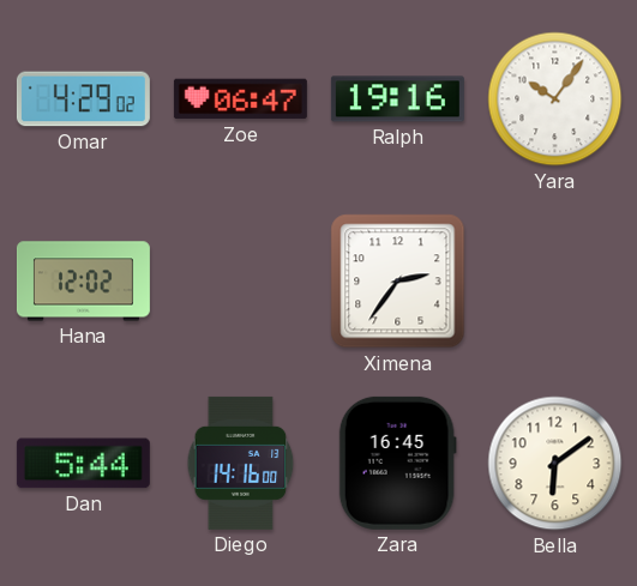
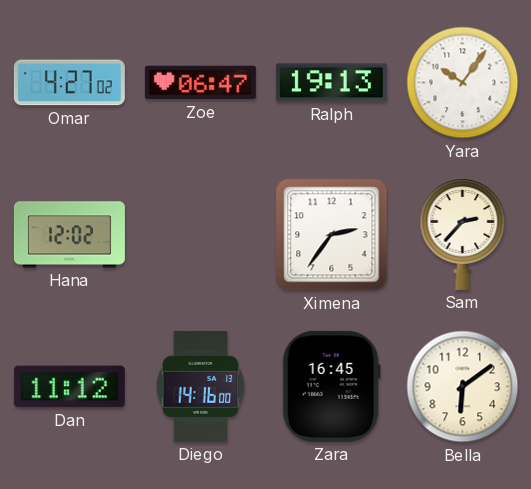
Omar: 4:29 -> 4:27 (69, 83)
Ralph: 19:16 -> 19:13 (331, 83)
Sam: none -> 2:37 (463, 235)
Dan: 5:44 -> 11:12 (69, 387)
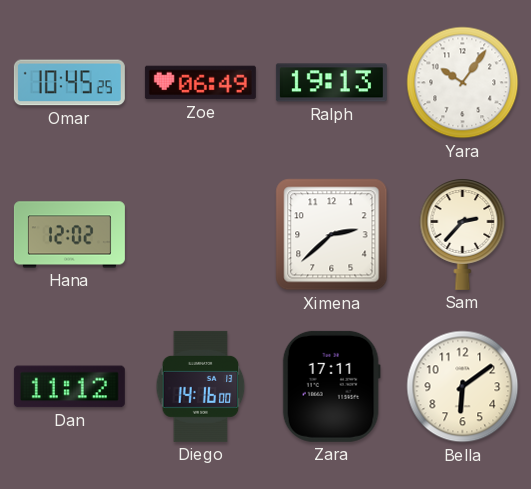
Omar: 4:27 -> 10:45 (69, 83)
Zoe: 06:47 -> 06:49 (200, 83)
Ximena: 2:36 -> 2:38 (332, 235)
Zara: 16:45 -> 17:11 (331, 386)
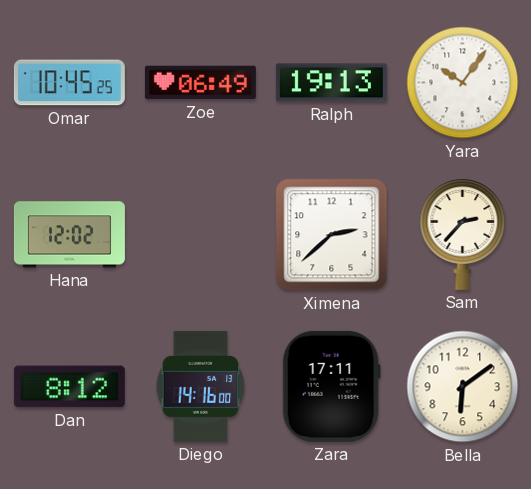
Dan: 11:12 -> 8:12 (69, 387)
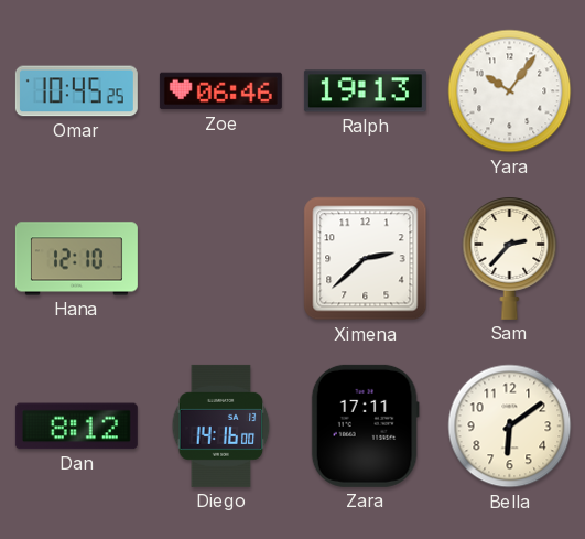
Zoe: 06:49 -> 06:46 (220, 91)
Hana: 12:02 -> 12:10 (76, 259)
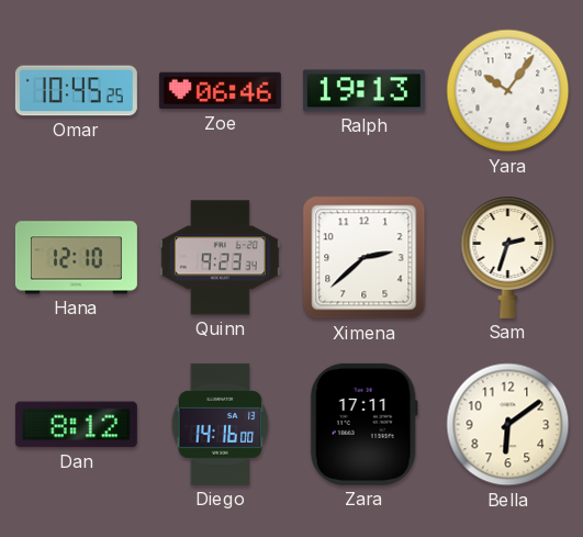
Quinn: none -> 9:23 (220, 258)
Sam: 2:37 -> 2:33 (508, 258)
